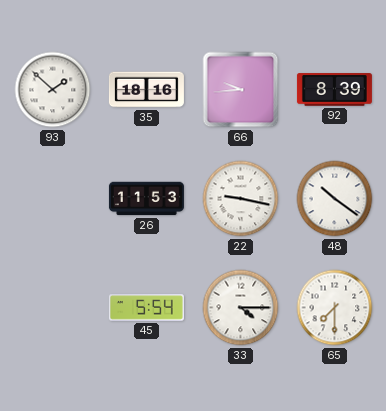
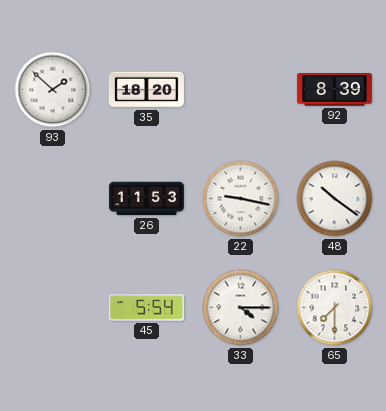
35: 18:16 -> 18:20 (146, 90)
66: 9:44 -> none (241, 90)
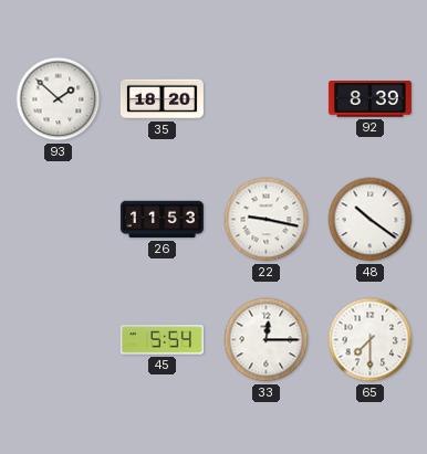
33: 4:15 -> 12:15 (267, 340)
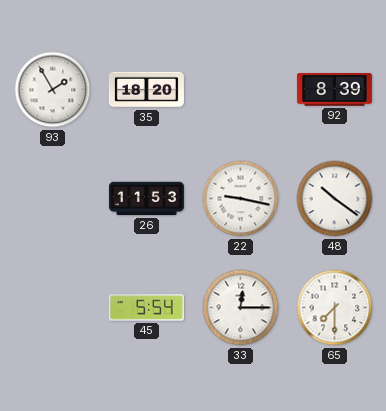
93: 1:52 -> 1:55 (53, 90)
